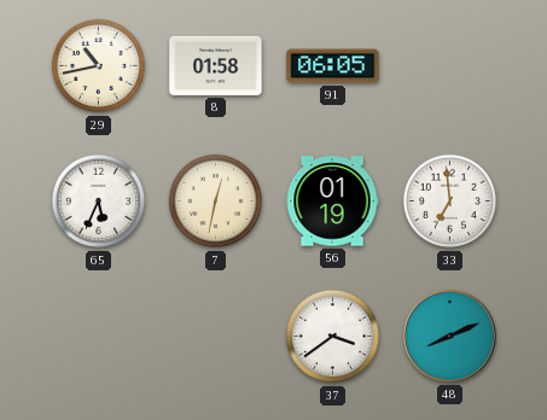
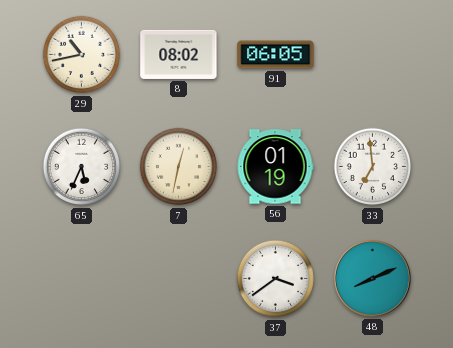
8: 01:58 -> 08:02 (179, 54)
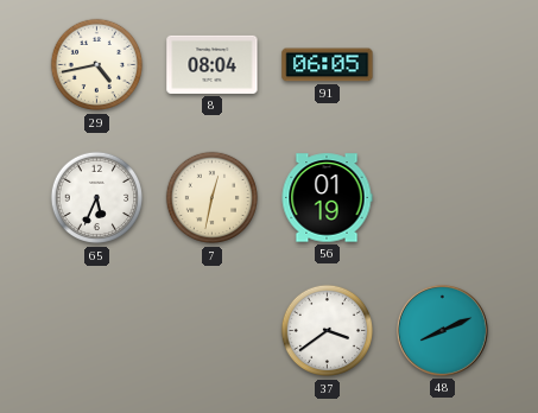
29: 10:43 -> 4:43 (97, 65)
8: 08:02 -> 08:04 (213, 64)
33: 6:59 -> none (373, 167)
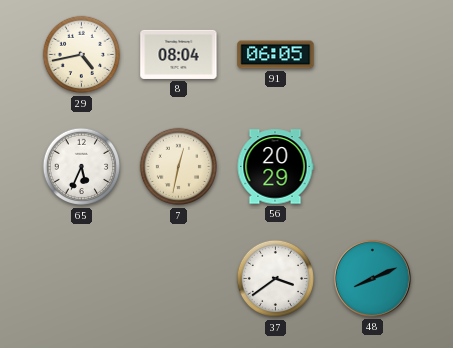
56: 01:19 -> 20:29 (275, 167)
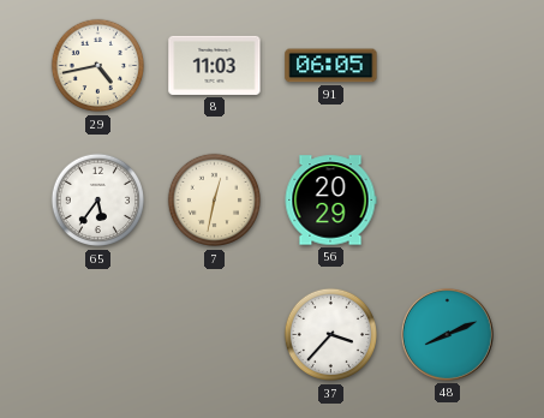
8: 08:04 -> 11:03 (215, 65)
65: 5:34 -> 5:36 (98, 201)
37: 3:39 -> 3:37 (331, 335)
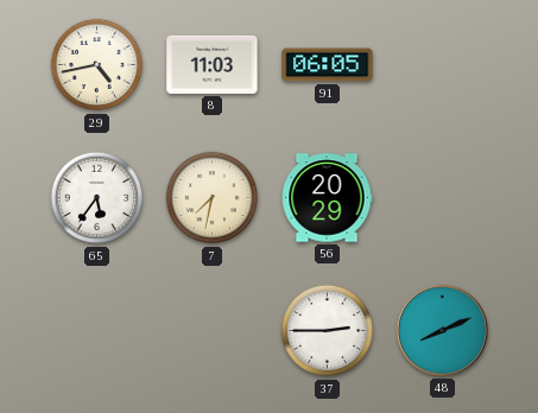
7: 12:32 -> 7:32 (213, 198)
37: 3:37 -> 2:45 (328, 331)
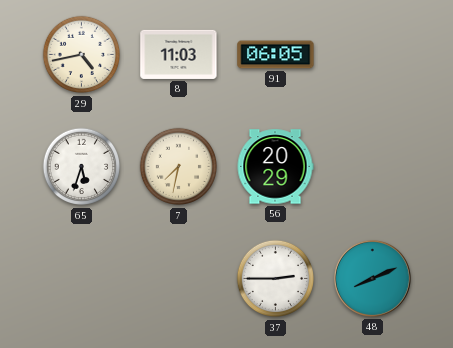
65: 5:36 -> 5:33 (82, 167)
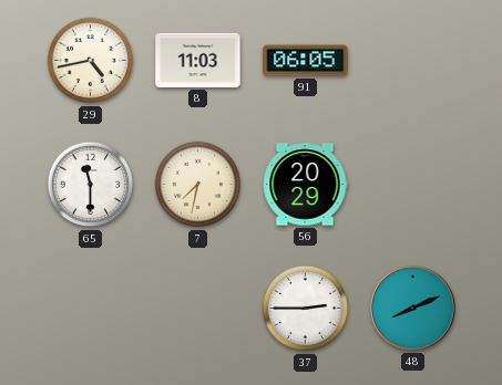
65: 5:33 -> 11:30 (91, 185)
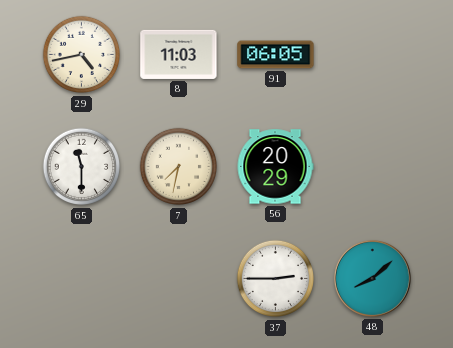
48: 8:11 -> 8:08 (372, 278)
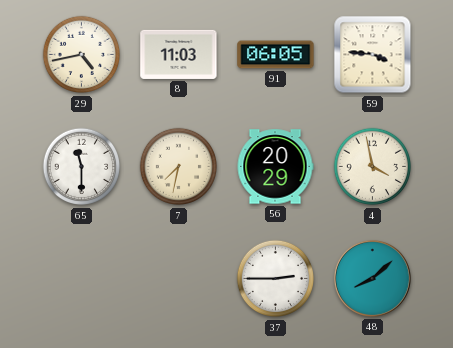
59: none -> 3:46 (373, 55)
4: none -> 3:58 (373, 167)
